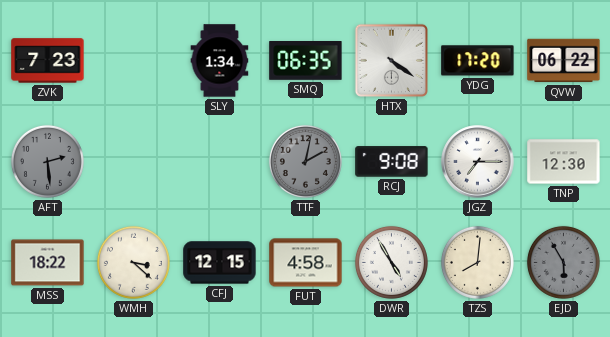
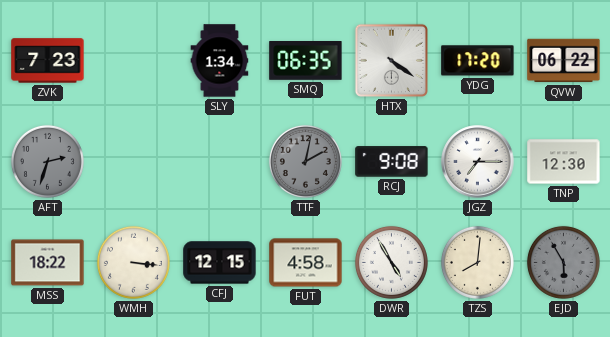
AFT: 2:29 -> 2:33 (47, 161)
WMH: 3:22 -> 3:16 (133, 262)
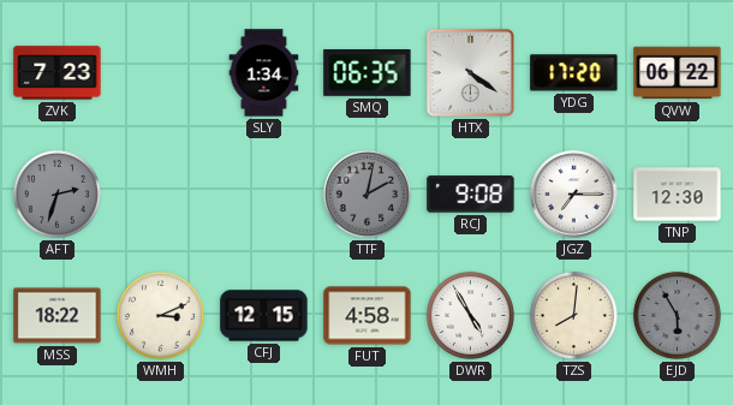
WMH: 3:16 -> 3:11 (160, 315)
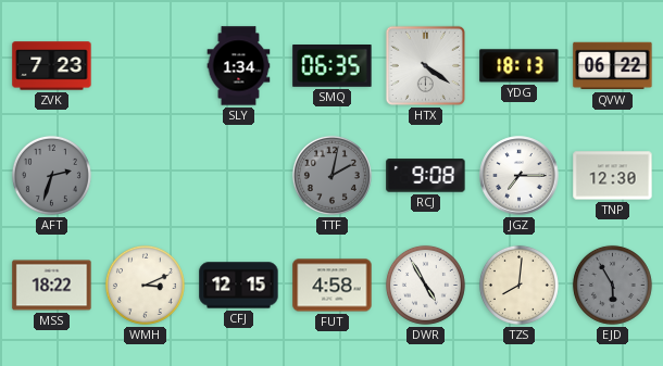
YDG: 17:20 -> 18:13 (520, 66)
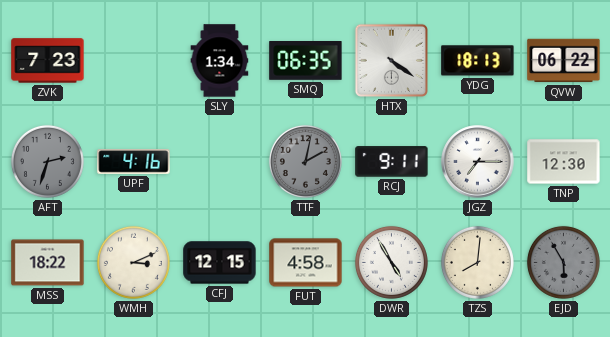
UPF: none -> 4:16 (134, 162)
RCJ: 9:08 -> 9:11 (392, 162)
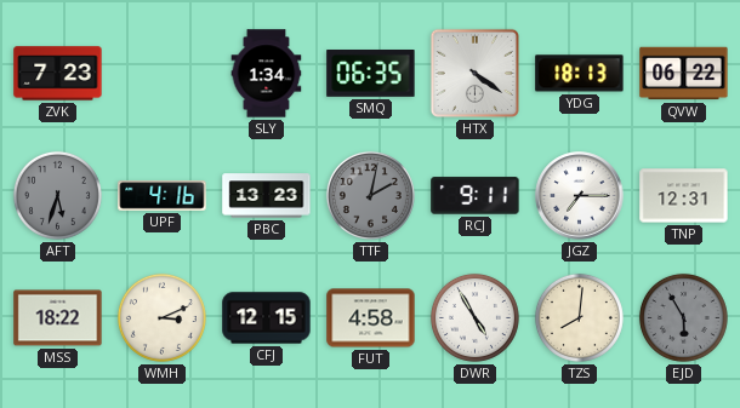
AFT: 2:33 -> 5:33 (57, 195)
PBC: none -> 13:23 (267, 196)
TNP: 12:30 -> 12:31 (684, 196)
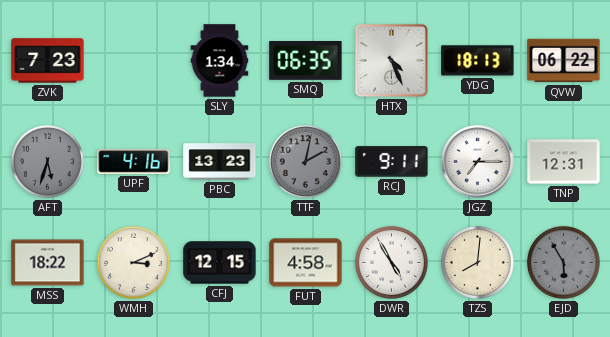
HTX: 4:21 -> 4:26 (391, 60)
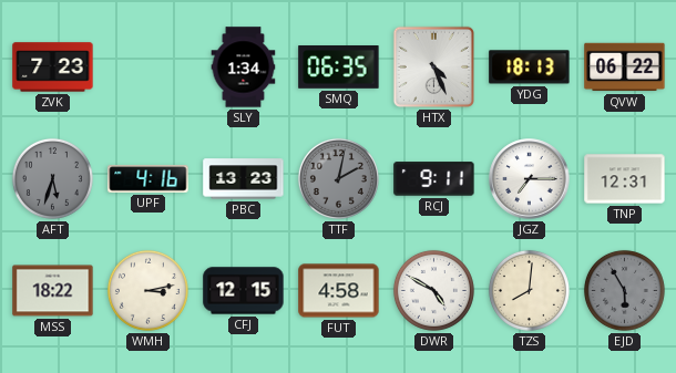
WMH: 3:11 -> 3:13 (147, 290)
DWR: 4:55 -> 4:50 (433, 290)
